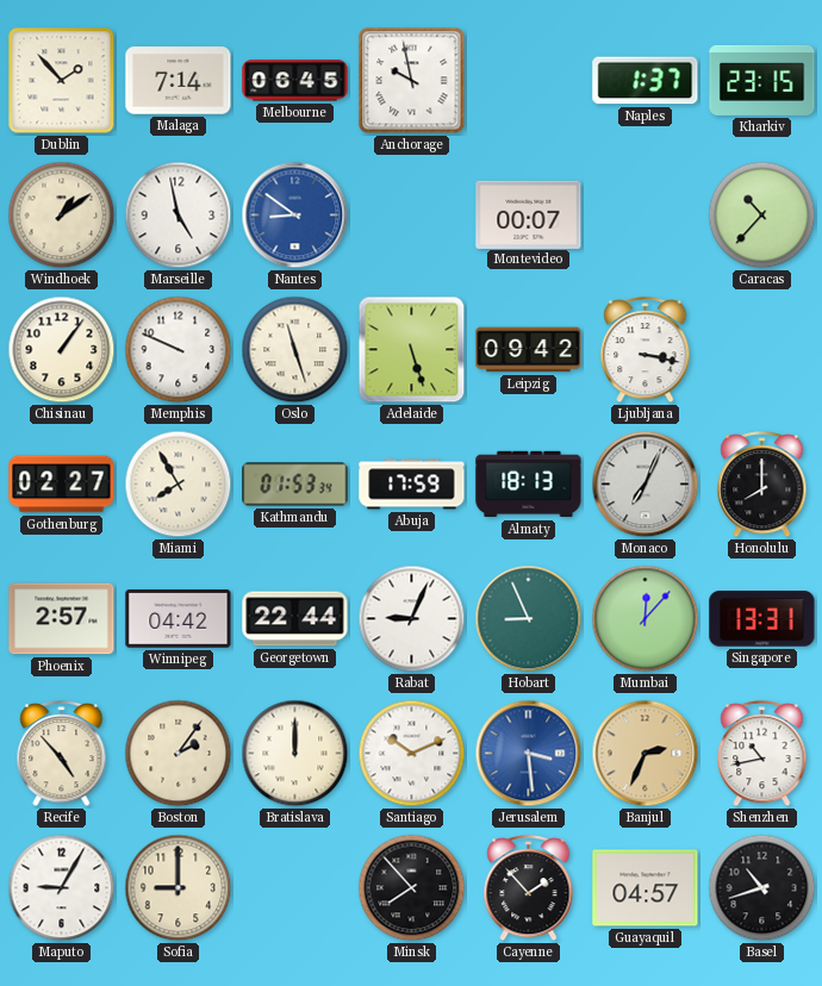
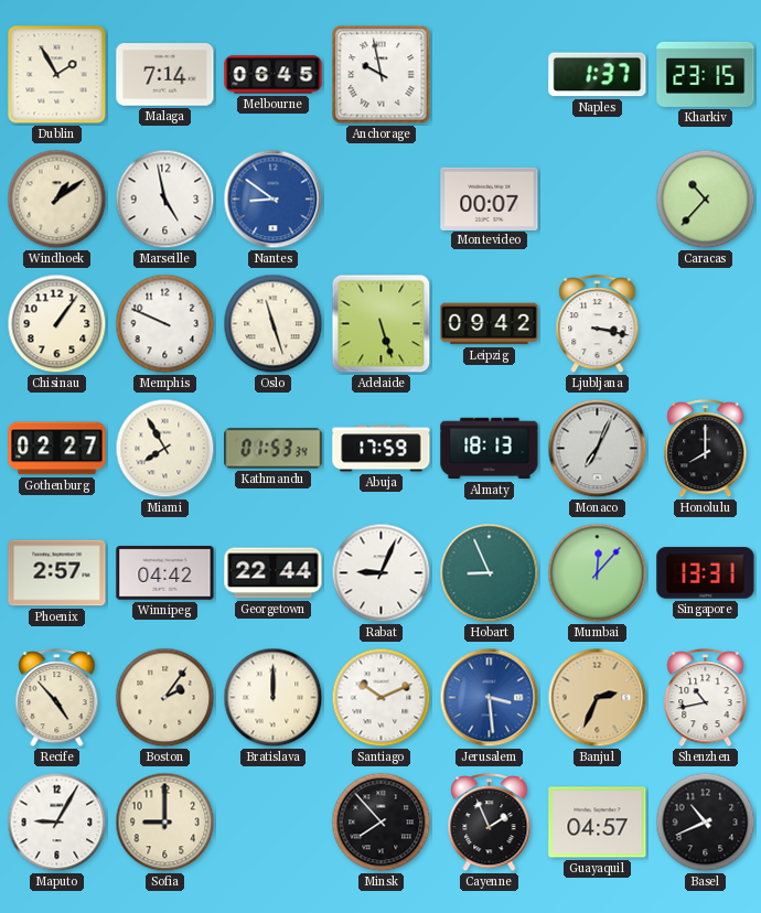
Dublin: 1:53 -> 1:55 (57, 75)
Cayenne: 1:53 -> 1:56 (490, 823)
Basel: 10:42 -> 10:41 (706, 823)
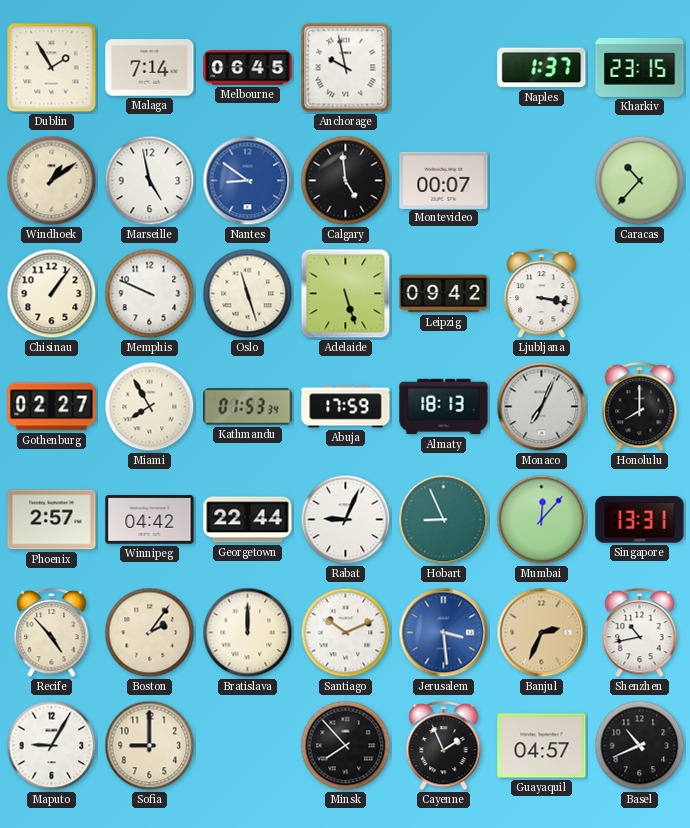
Calgary: none -> 4:59 (346, 181)
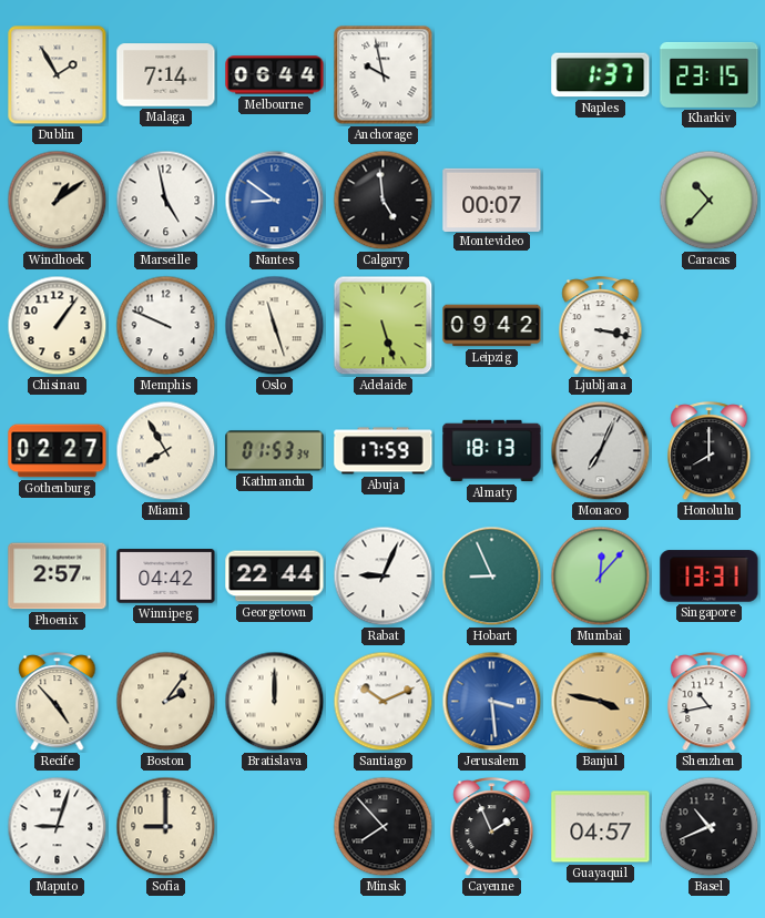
Melbourne: 06:45 -> 06:44 (275, 75)
Banjul: 2:34 -> 3:47 (601, 702)
Maputo: 9:05 -> 9:03 (58, 827)
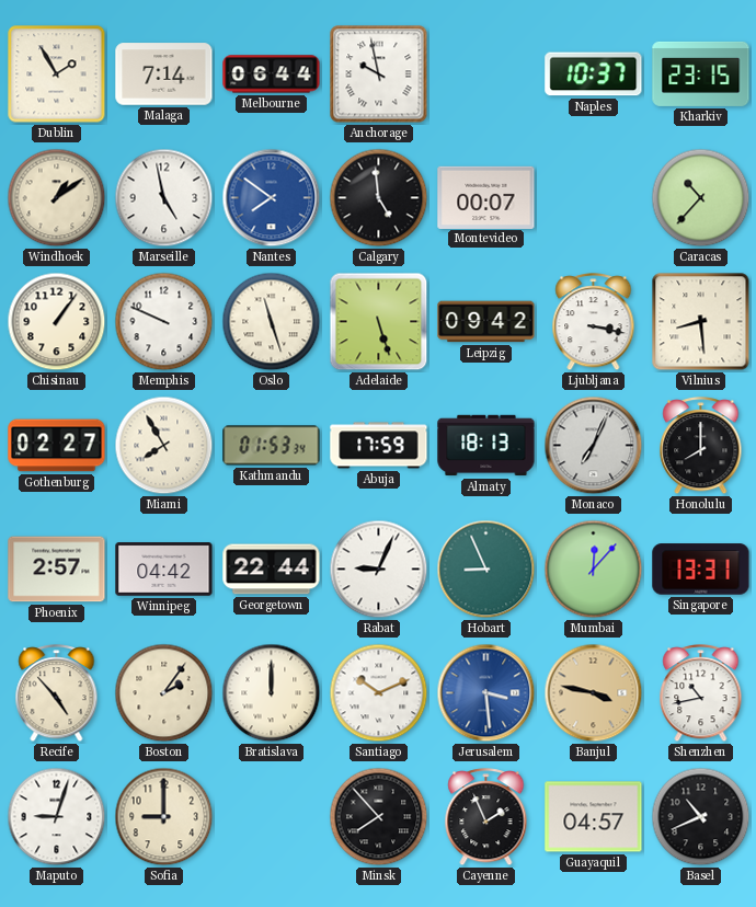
Naples: 1:37 -> 10:37 (594, 74)
Nantes: 8:51 -> 7:51 (272, 198)
Vilnius: none -> 8:29 (701, 322)
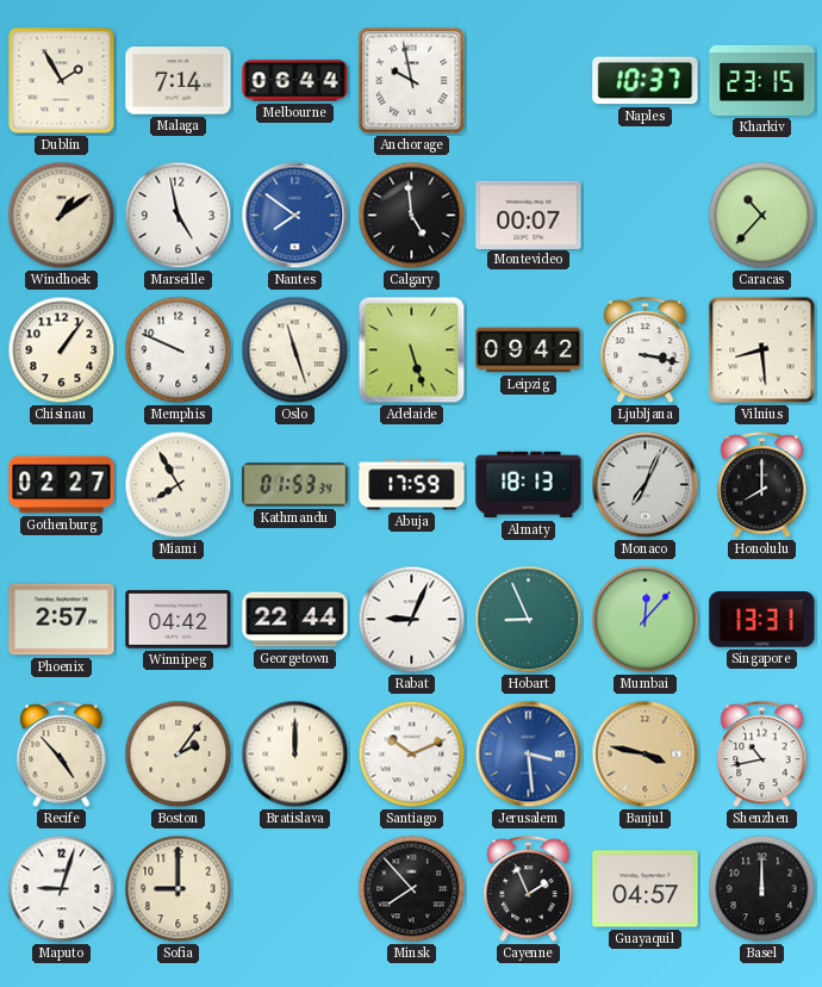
Basel: 10:41 -> 12:00 (762, 889)
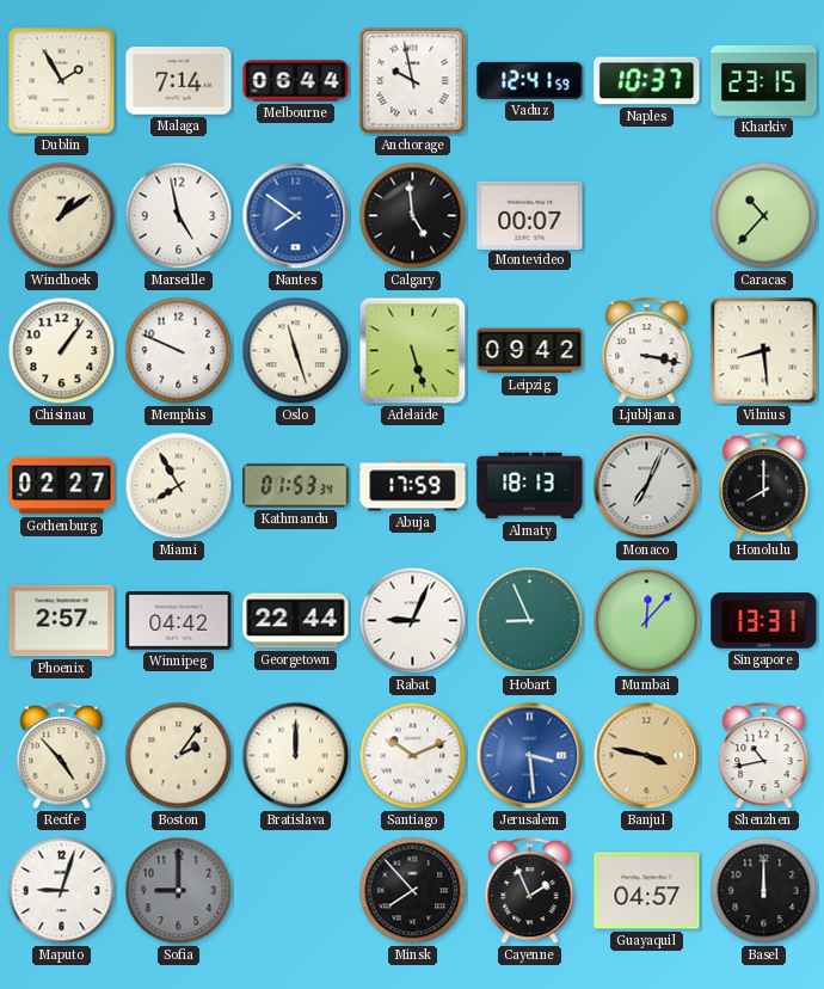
Vaduz: none -> 12:41 (530, 80)
Sofia dial: cream -> grey (179, 891)
